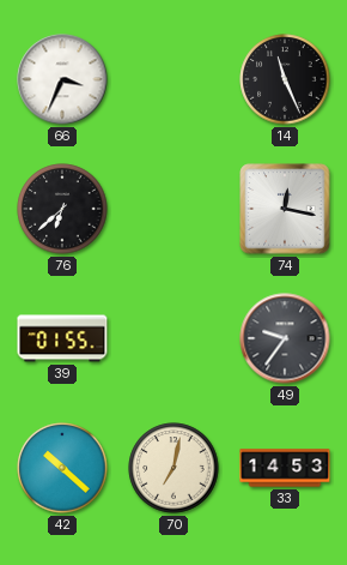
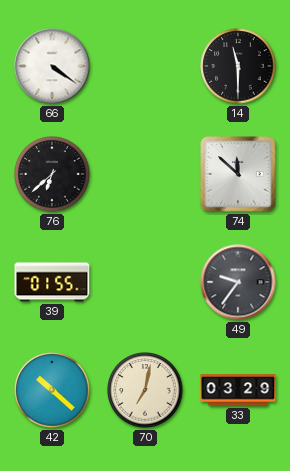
66: 3:34 -> 4:21 (52, 66)
14: 11:26 -> 11:30 (238, 66)
74: 12:17 -> 11:52 (238, 174)
33: 14:53 -> 03:29 (238, 390)
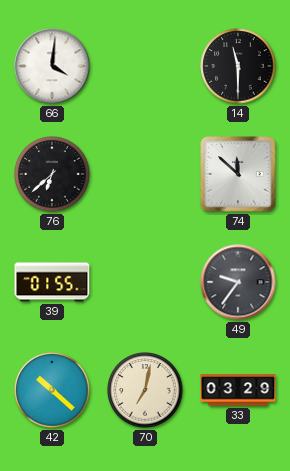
66: 4:21 -> 4:01 (52, 66)
